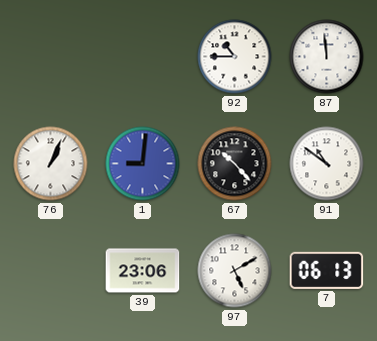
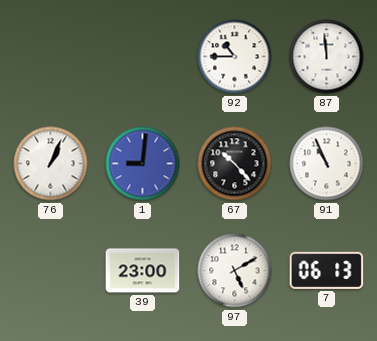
91: 10:51 -> 10:56 (327, 164)
39: 23:06 -> 23:00 (143, 271)
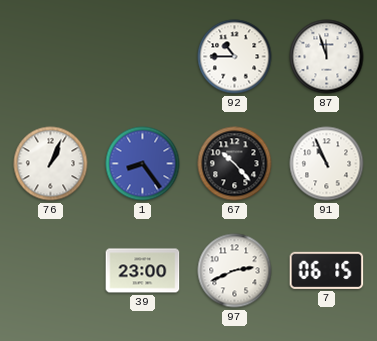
87: 11:59 -> 11:57 (327, 57)
1: 9:01 -> 8:24 (143, 164)
97: 5:10 -> 2:41 (235, 271)
7: 06:13 -> 06:15 (327, 270)
